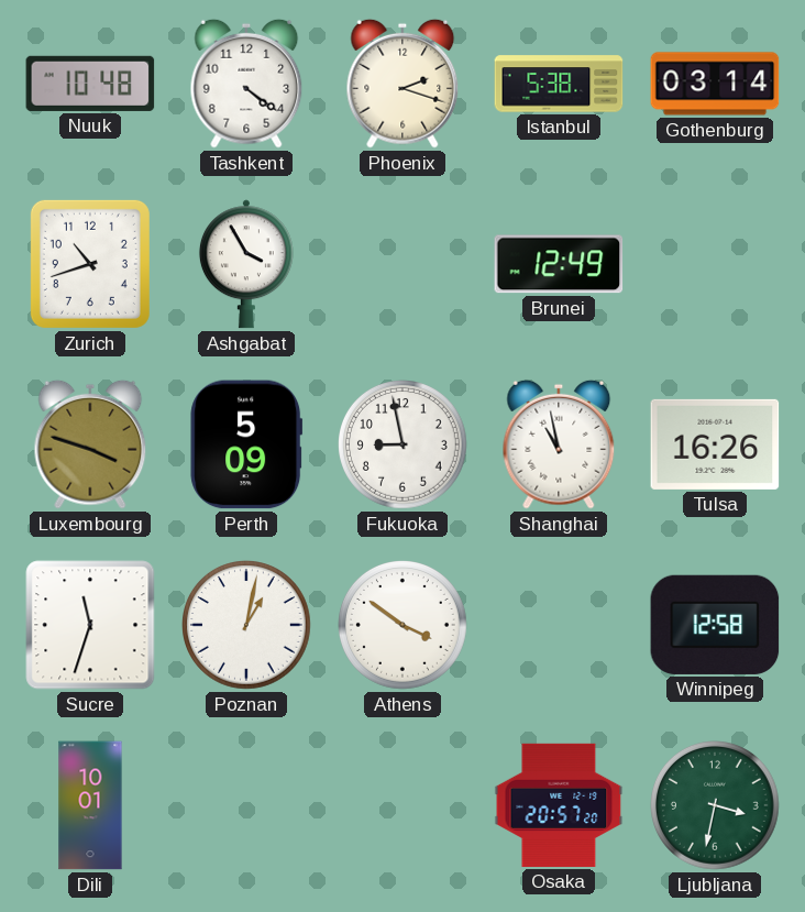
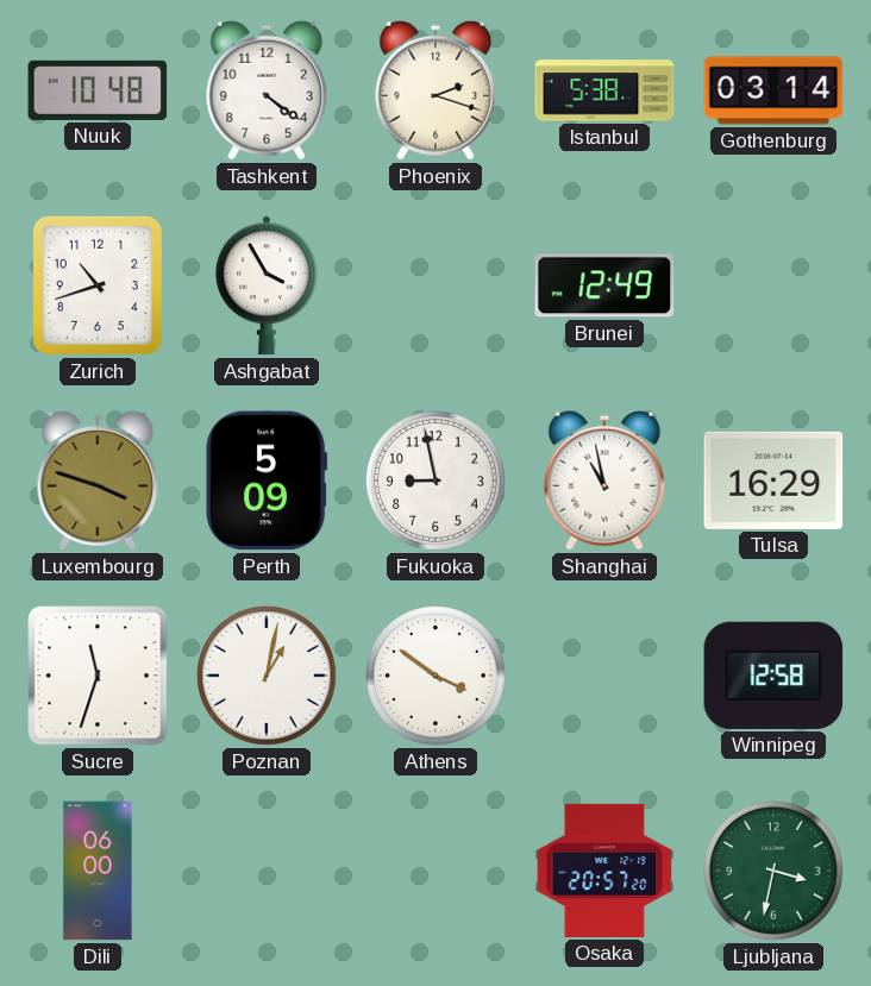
Tulsa: 16:26 -> 16:29 (773, 481)
Dili: 10:01 -> 06:00 (98, 871)
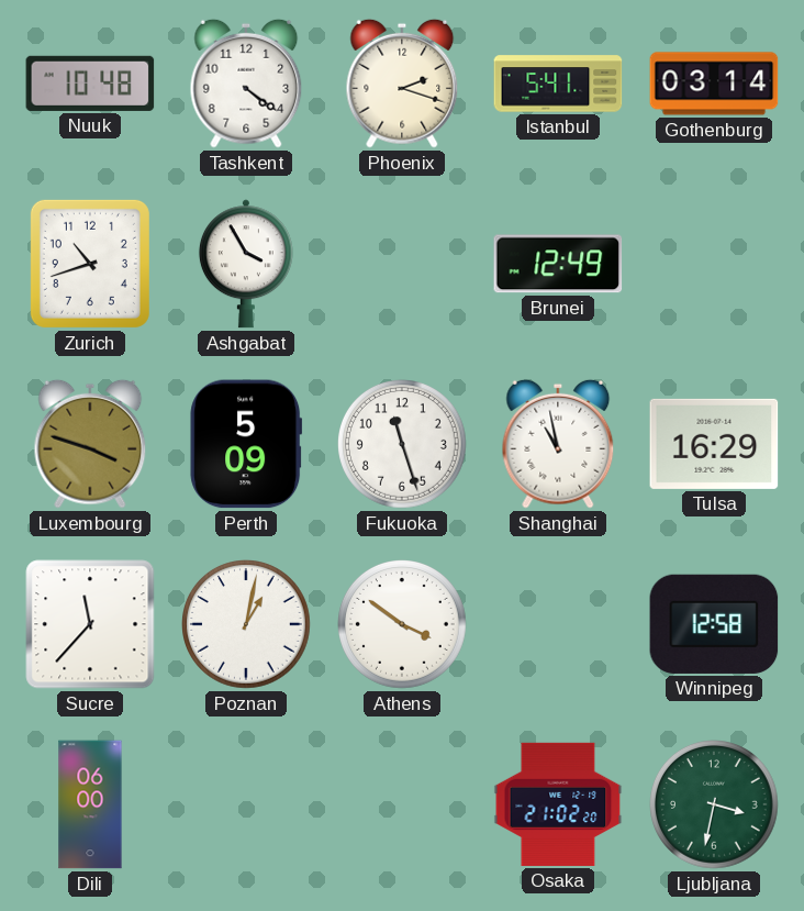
Istanbul: 5:38 -> 5:41 (558, 84)
Fukuoka: 8:58 -> 11:27 (403, 445)
Sucre: 11:33 -> 11:37 (90, 624)
Osaka: 20:57 -> 21:02 (558, 804)
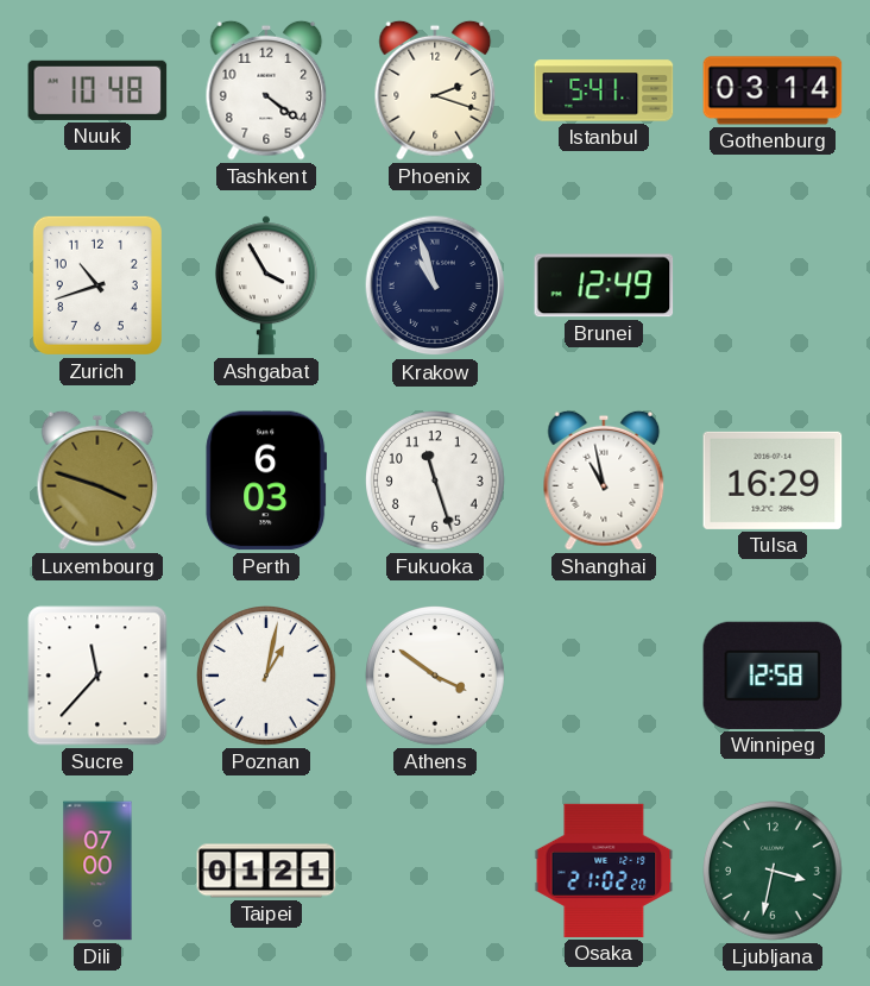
Krakow: none -> 10:57 (435, 285)
Perth: 5:09 -> 6:03 (266, 481)
Dili: 06:00 -> 07:00 (97, 871)
Taipei: none -> 01:21 (266, 871)
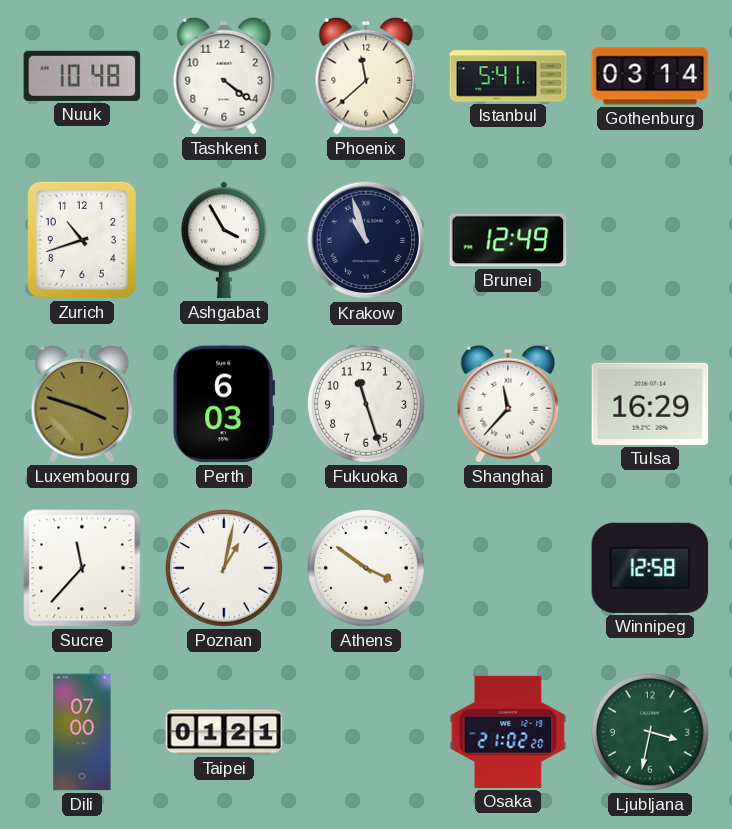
Phoenix: 2:18 -> 11:38 (366, 76)
Shanghai: 10:58 -> 11:37 (508, 404)
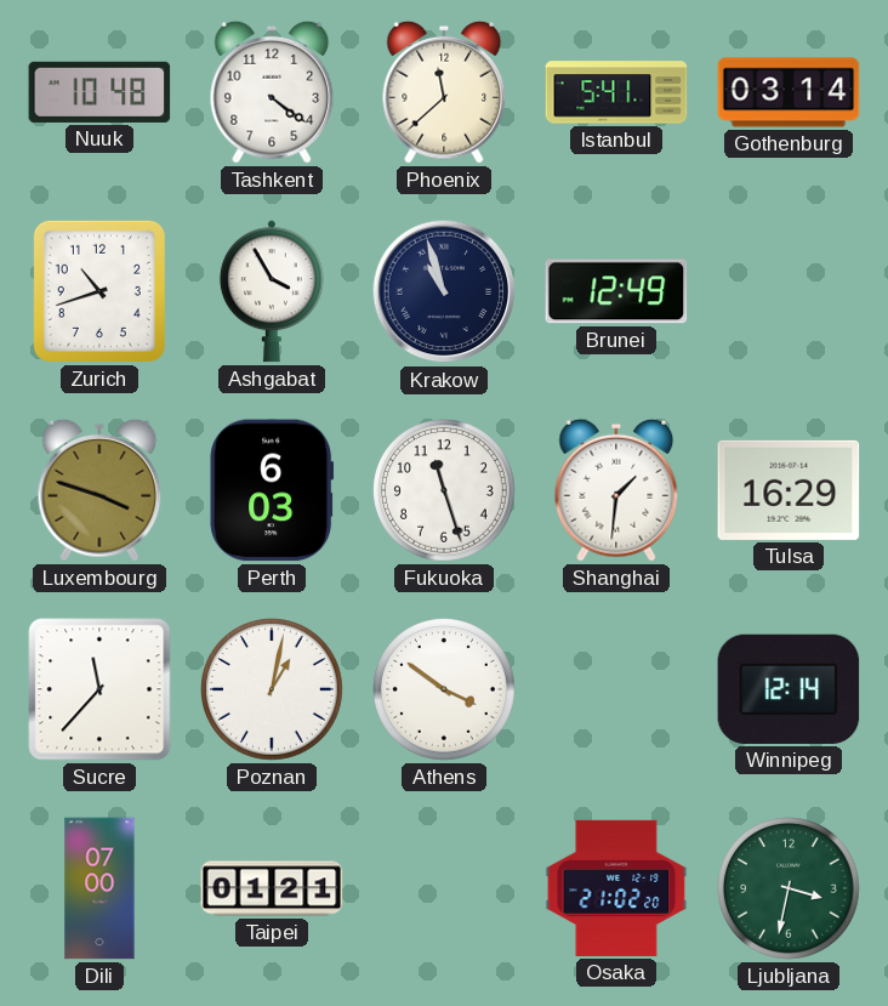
Shanghai: 11:37 -> 1:31 (616, 490)
Winnipeg: 12:58 -> 12:14 (789, 689)
